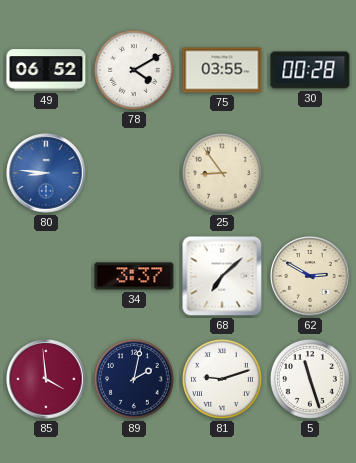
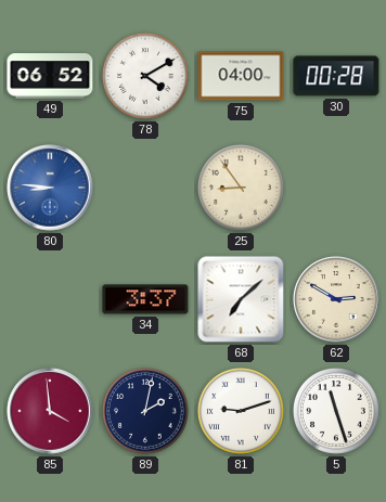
75: 03:55 -> 04:00 (241, 76)
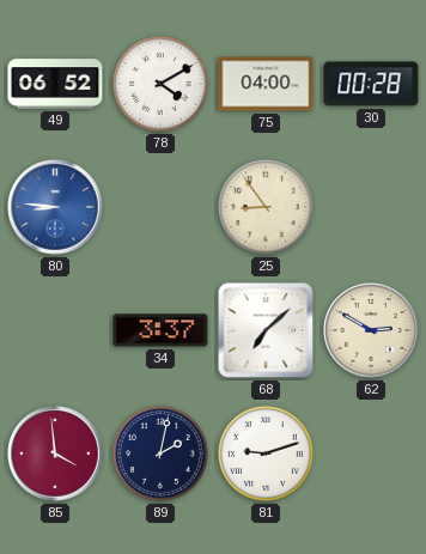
5: 11:27 -> none (336, 411)
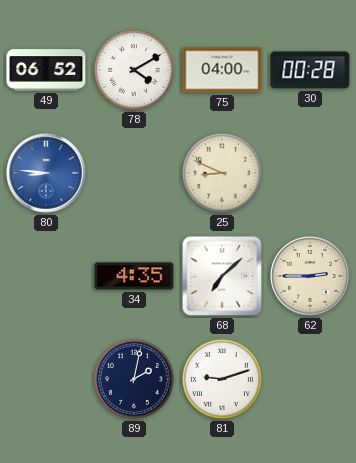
25: 8:54 -> 8:49 (222, 173)
34: 3:37 -> 4:35 (134, 276)
62: 2:50 -> 2:45 (310, 276)
85: 3:59 -> none (55, 453)
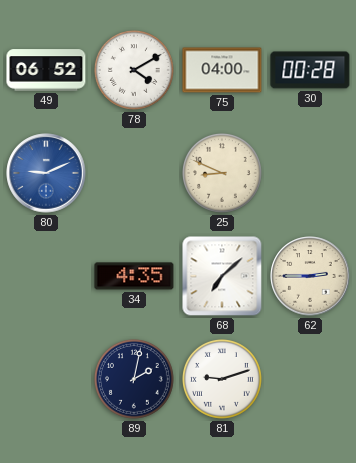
80: 8:46 -> 9:11 (46, 173)
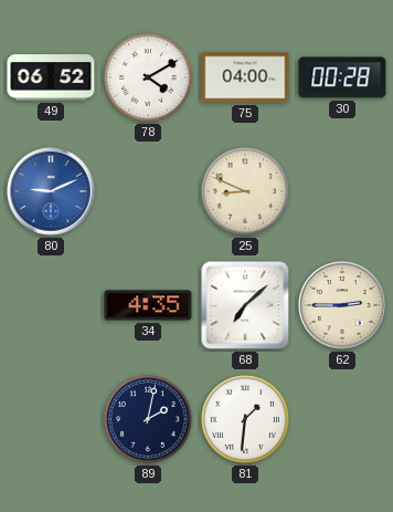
81: 9:12 -> 1:31 (245, 419)
